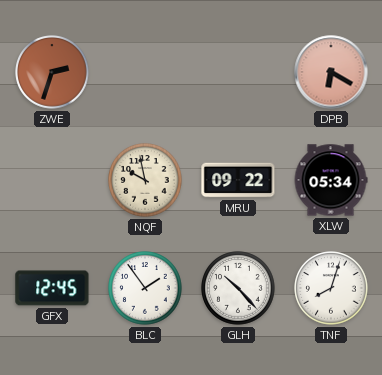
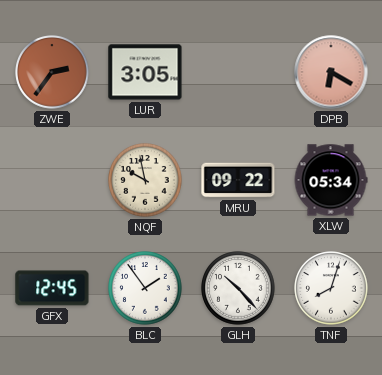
ZWE: 2:33 -> 2:36 (52, 72)
LUR: none -> 3:05 (145, 72)
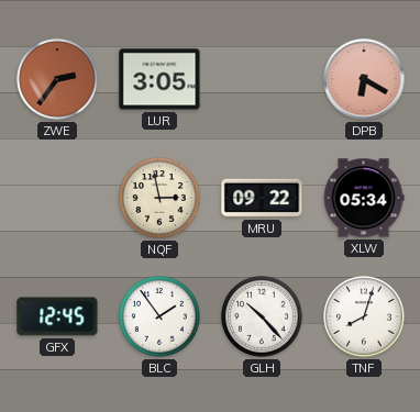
NQF: 9:58 -> 2:58 (159, 198)
